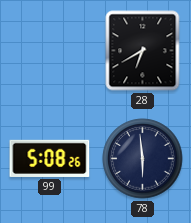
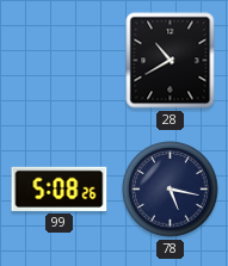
28: 6:40 -> 10:40 (171, 61)
78: 5:59 -> 5:17 (171, 190)
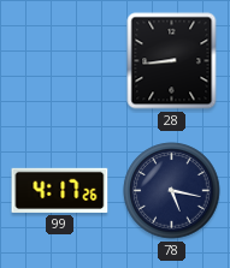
28: 10:40 -> 8:44 (172, 61)
99: 5:08 -> 4:17 (60, 190)
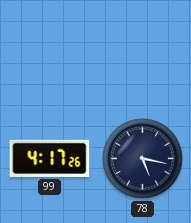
28: 8:44 -> none (172, 61)
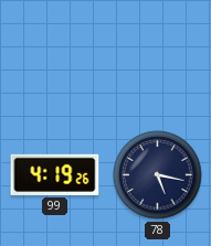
99: 4:17 -> 4:19 (55, 174)
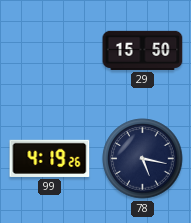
29: none -> 15:50 (143, 50)
